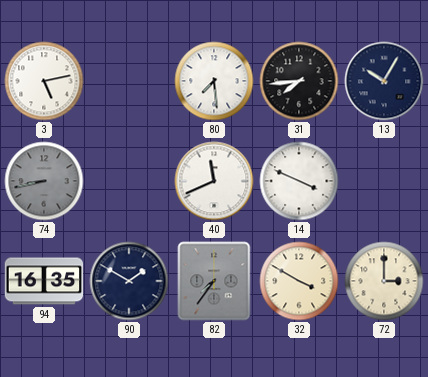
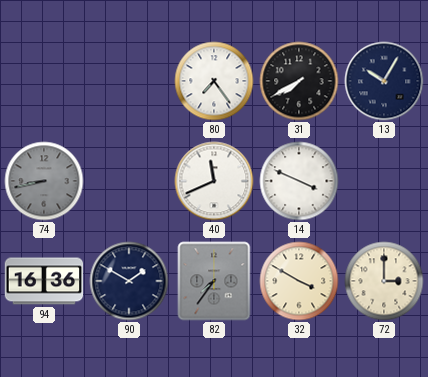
3: 5:13 -> none (44, 81)
80: 7:29 -> 7:24 (214, 81)
31: 7:44 -> 7:40 (299, 81)
94: 16:35 -> 16:36 (44, 281)
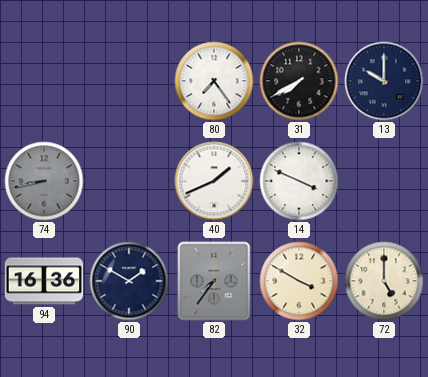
13: 10:05 -> 10:00 (384, 81)
40: 11:41 -> 1:41 (214, 181)
72: 3:00 -> 5:00 (384, 281)
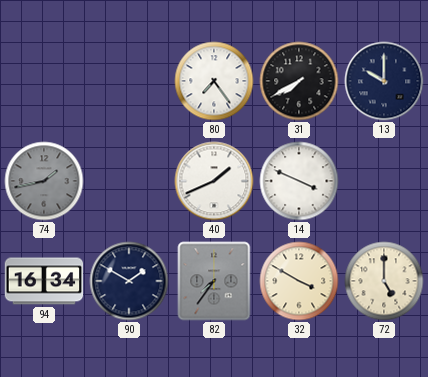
74: 8:43 -> 1:43 (44, 181)
94: 16:36 -> 16:34 (44, 281)
